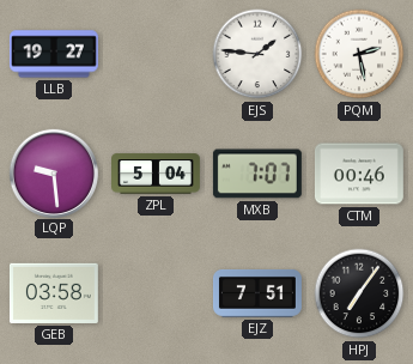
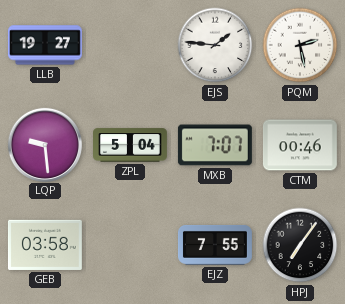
EJZ: 7:51 -> 7:55 (215, 245)
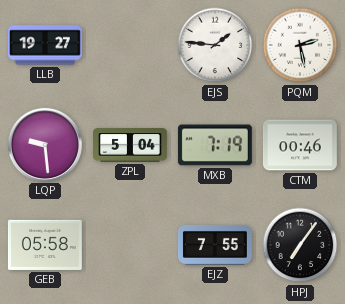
MXB: 7:07 -> 7:19 (215, 145)
GEB: 03:58 -> 05:58 (45, 245)
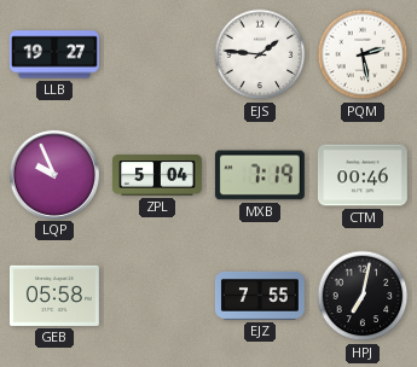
LQP: 9:29 -> 9:56 (53, 174)
HPJ: 7:06 -> 7:02 (363, 296)
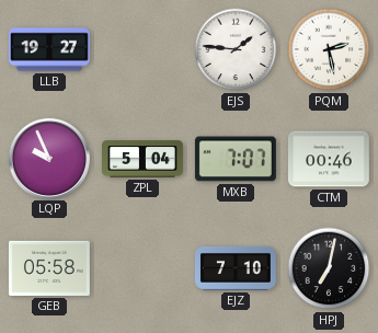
MXB: 7:19 -> 7:07 (236, 159)
EJZ: 7:55 -> 7:10 (236, 268)
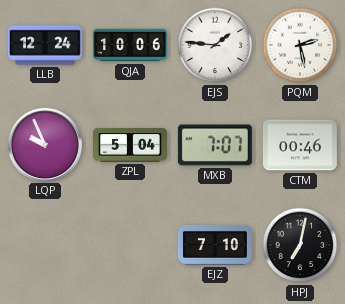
LLB: 19:27 -> 12:24 (45, 45)
QJA: none -> 10:06 (130, 45)
GEB: 05:58 -> none (49, 268)
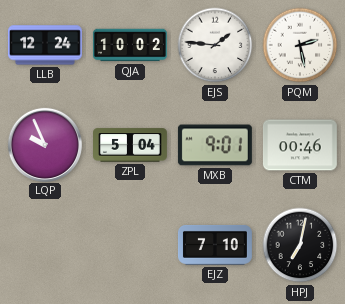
QJA: 10:06 -> 10:02 (130, 45)
MXB: 7:07 -> 9:01 (215, 145)
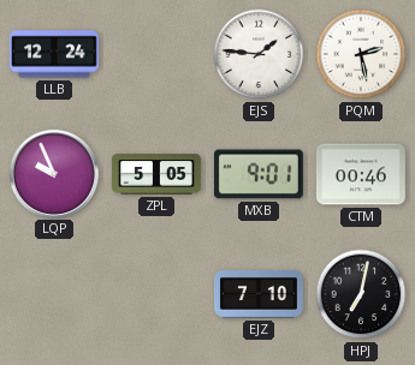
QJA: 10:02 -> none (130, 45)
ZPL: 5:04 -> 5:05 (158, 174)
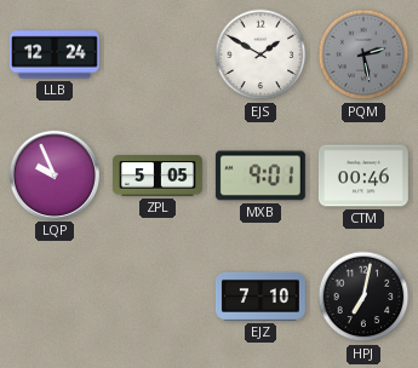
EJS: 1:46 -> 1:50 (260, 54)
PQM dial: white -> grey (363, 54)
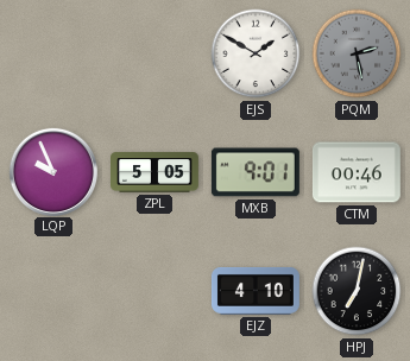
LLB: 12:24 -> none (55, 54)
EJZ: 7:10 -> 4:10 (256, 291)
